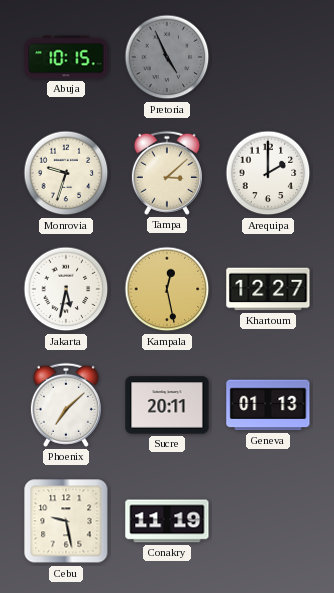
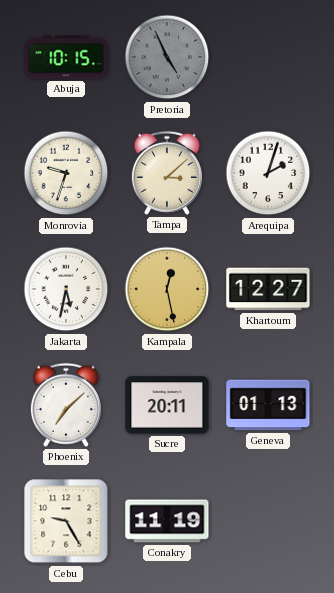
Arequipa: 2:00 -> 2:03 (268, 173)
Cebu: 9:28 -> 9:25 (66, 521)
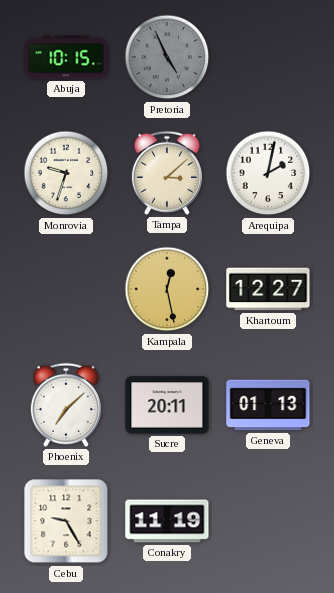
Arequipa: 2:03 -> 2:02 (268, 173)
Jakarta: 5:32 -> none (66, 289)
